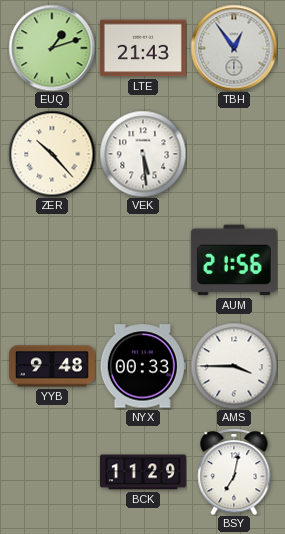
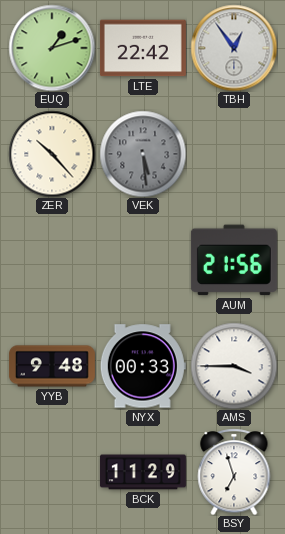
LTE: 21:43 -> 22:42 (143, 48)
VEK dial: white -> grey (143, 154)
BSY: 7:02 -> 6:57 (234, 472)
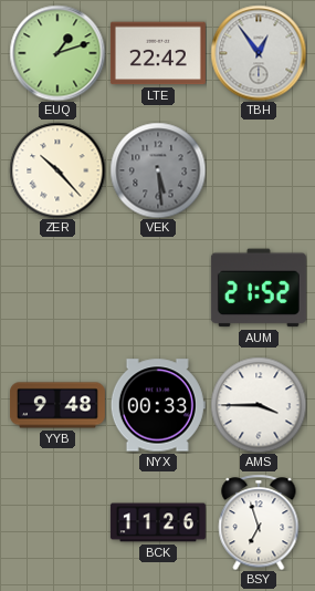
AUM: 21:56 -> 21:52 (259, 288)
BCK: 11:29 -> 11:26 (158, 522)
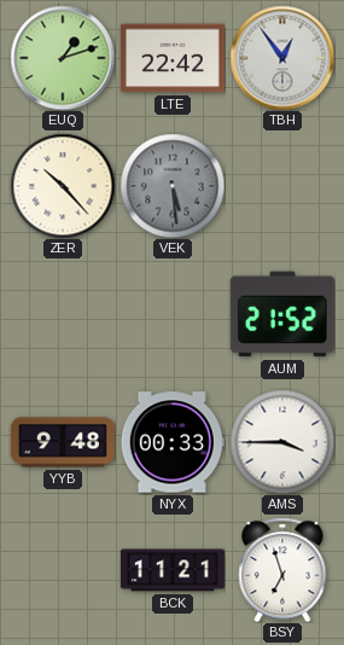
BCK: 11:26 -> 11:21 (173, 570)
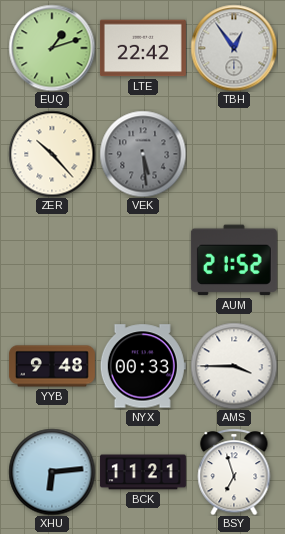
XHU: none -> 6:14 (52, 472)
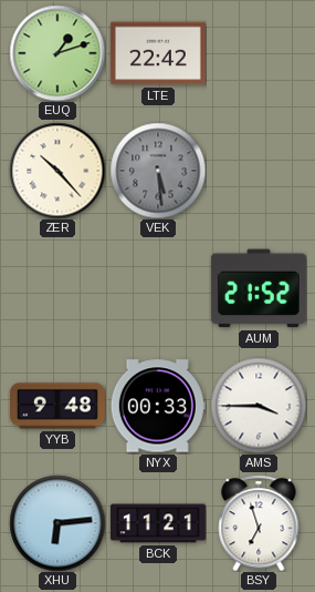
TBH: 12:54 -> none (234, 48)
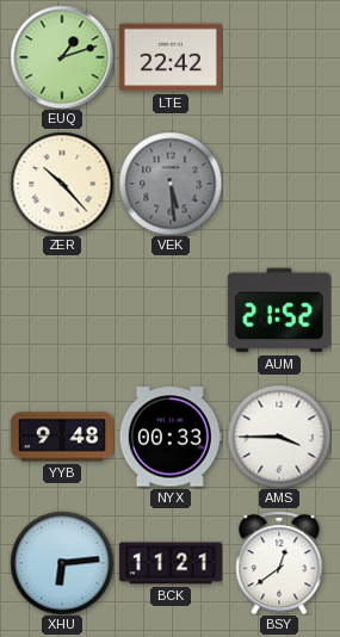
BSY: 6:57 -> 12:39 (279, 563)
